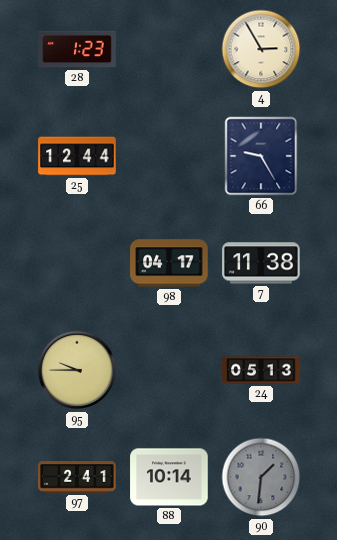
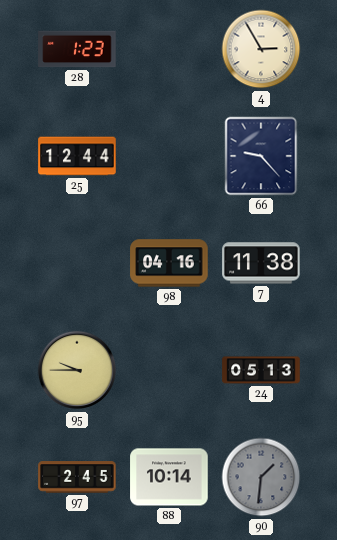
66: 9:25 -> 9:23 (261, 156)
98: 04:17 -> 04:16 (169, 263)
97: 2:41 -> 2:45 (77, 477)
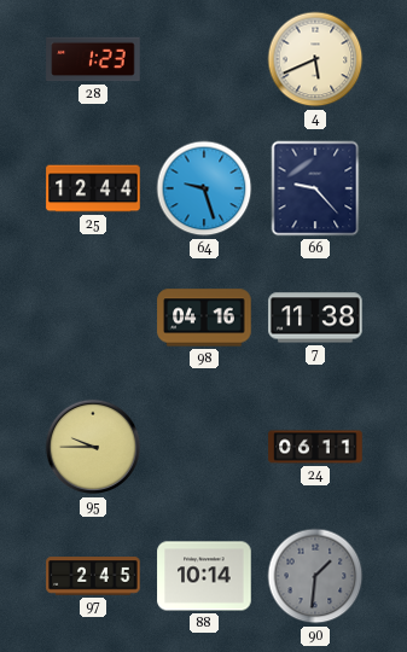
4: 2:55 -> 5:41 (315, 59)
64: none -> 9:27 (204, 188)
24: 05:13 -> 06:11 (315, 447)
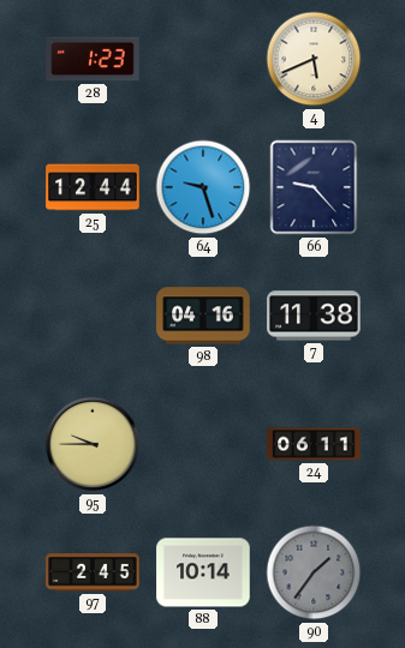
90: 1:31 -> 1:36 (314, 572)
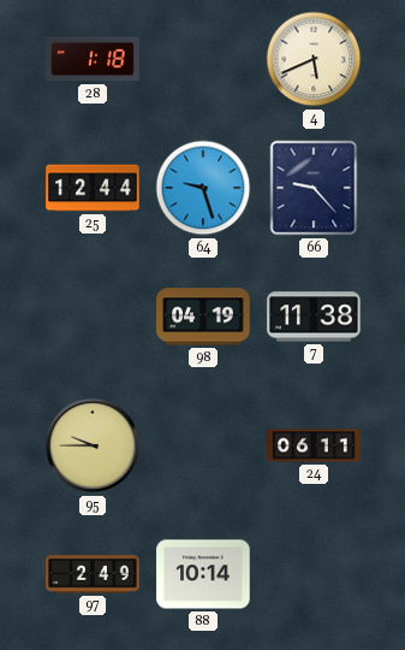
28: 1:23 -> 1:18 (93, 59)
98: 04:16 -> 04:19 (203, 317)
97: 2:45 -> 2:49 (93, 574)
90: 1:36 -> none (314, 572)
